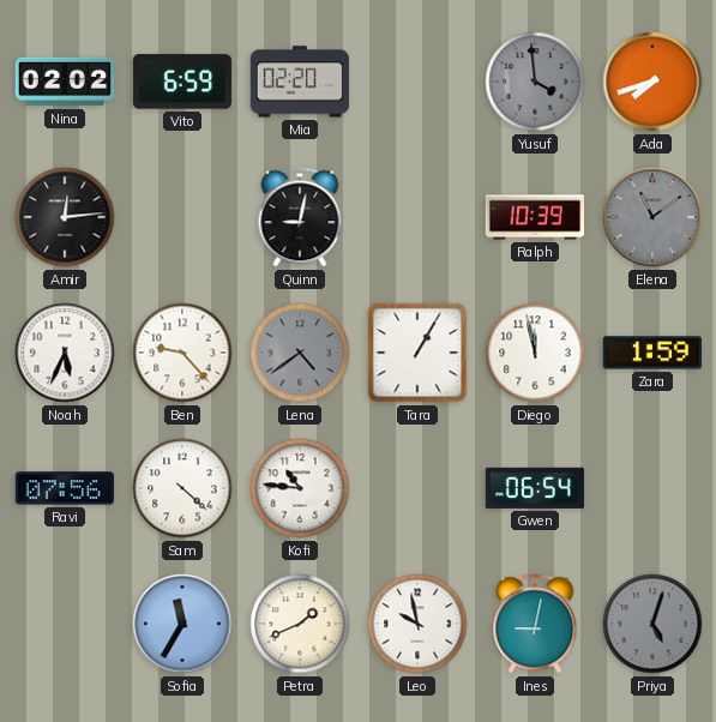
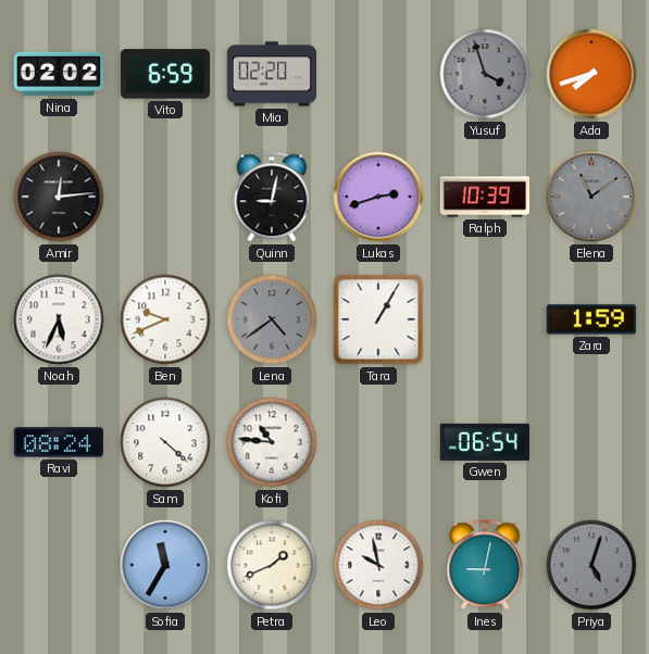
Yusuf: 3:59 -> 3:57 (485, 74)
Lukas: none -> 2:42 (378, 197)
Ben: 9:23 -> 9:41 (165, 319)
Diego: 11:58 -> none (535, 353)
Ravi: 07:56 -> 08:24 (58, 442)
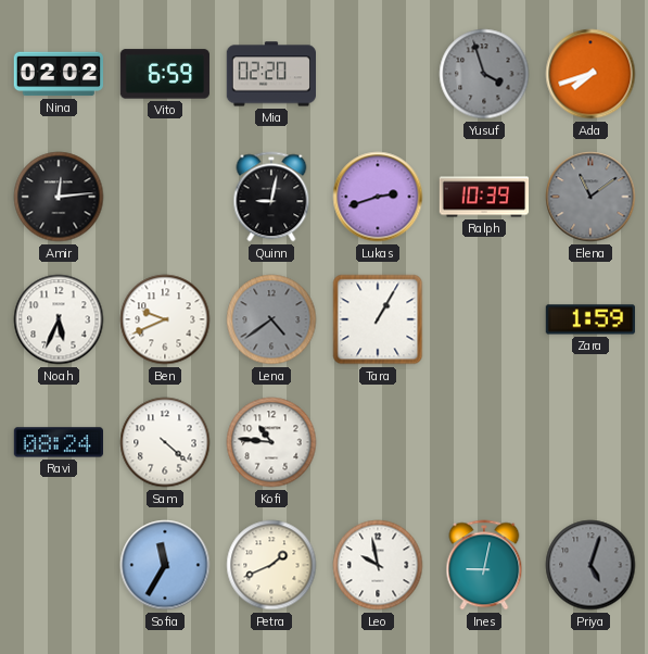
Gwen: 06:54 -> none (484, 442)
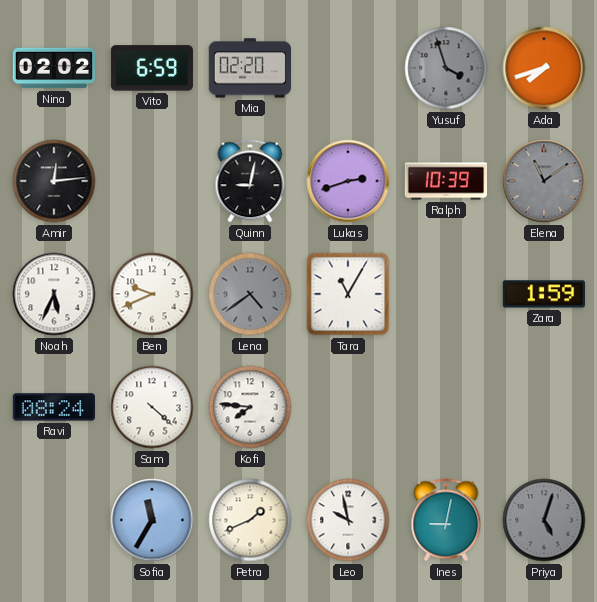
Tara: 1:05 -> 11:05 (348, 294)
Kofi: 10:46 -> 7:46 (250, 407)
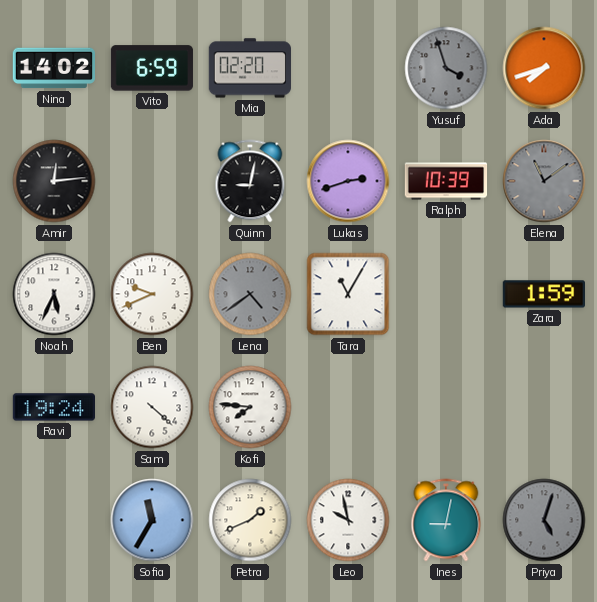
Nina: 02:02 -> 14:02 (53, 68)
Ravi: 08:24 -> 19:24 (53, 407)
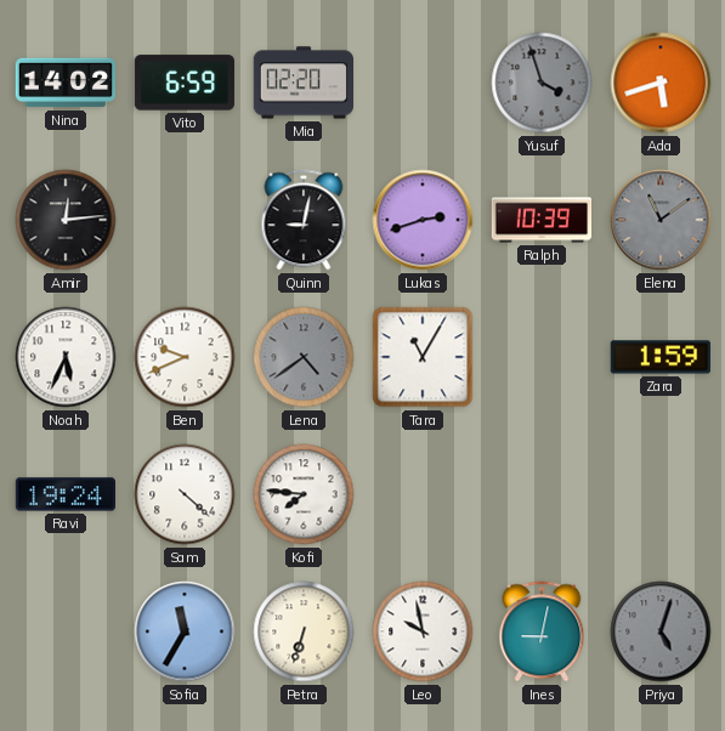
Ada: 7:42 -> 5:42 (661, 83)
Petra: 1:41 -> 6:33 (304, 631)
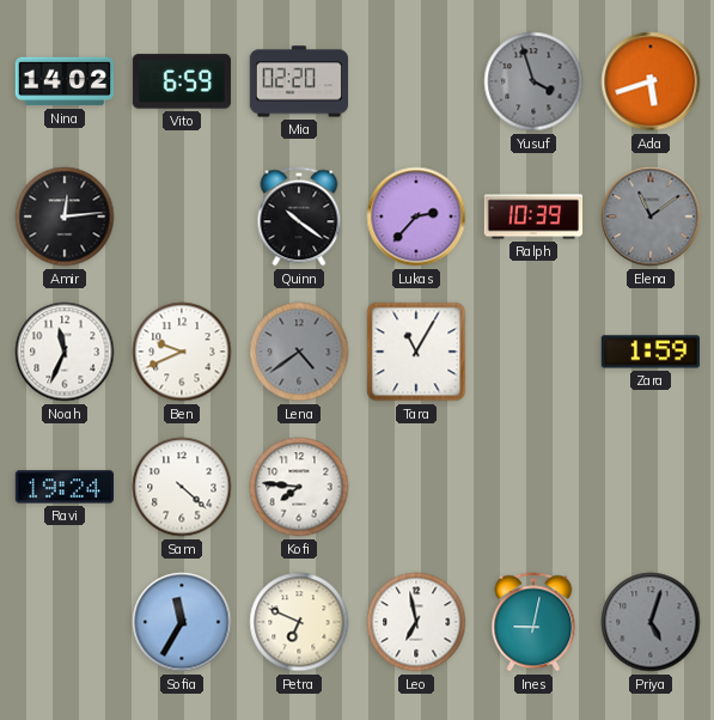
Quinn: 9:02 -> 10:21 (299, 216)
Lukas: 2:42 -> 2:37 (416, 216)
Noah: 5:34 -> 11:34 (65, 352)
Petra: 6:33 -> 6:49 (299, 622)
Leo: 9:58 -> 6:58 (416, 622)
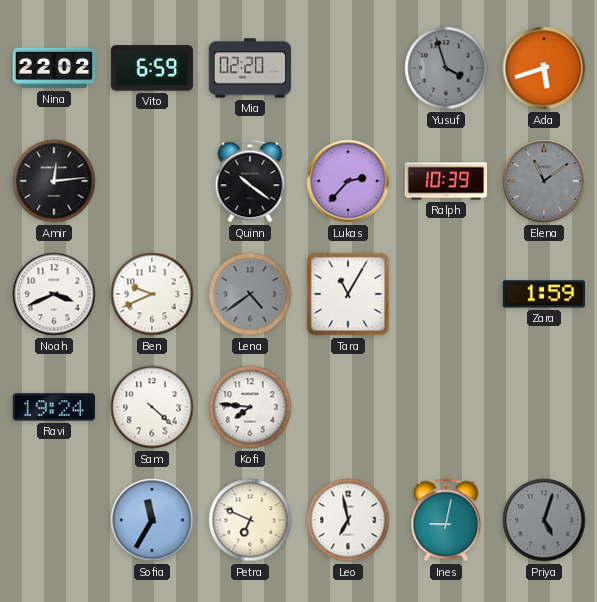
Nina: 14:02 -> 22:02 (53, 68)
Noah: 11:34 -> 3:41 (54, 294)
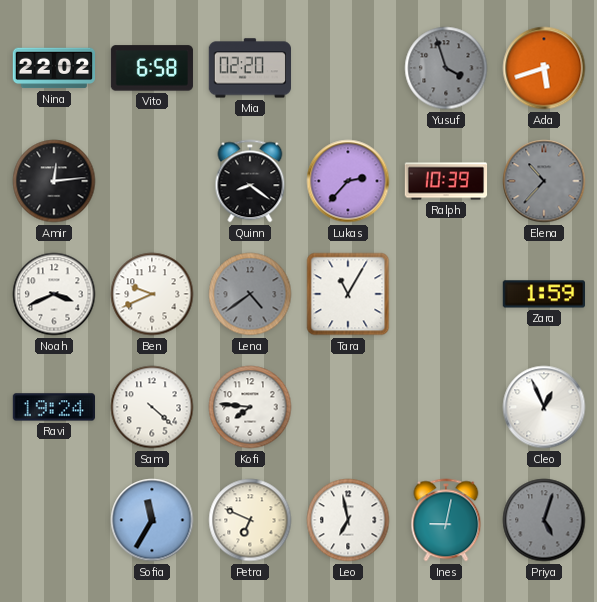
Vito: 6:59 -> 6:58 (152, 68)
Quinn: 10:21 -> 8:21 (250, 181)
Elena: 11:09 -> 10:37 (544, 181)
Cleo: none -> 12:56 (544, 407)
